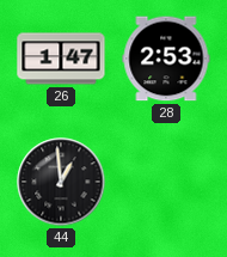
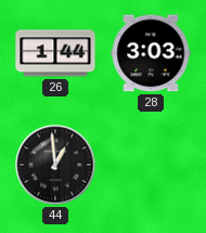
26: 1:47 -> 1:44 (55, 53)
28: 2:53 -> 3:03 (151, 53)
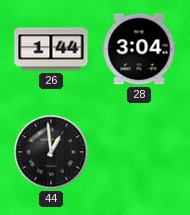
28: 3:03 -> 3:04 (139, 49)
